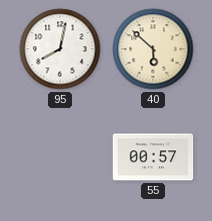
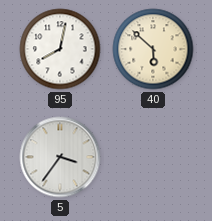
5: none -> 3:36 (60, 157)
55: 00:57 -> none (153, 157)
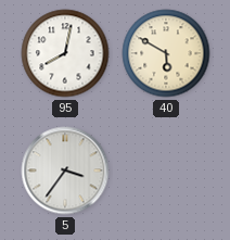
40: 5:52 -> 5:50 (166, 53)
